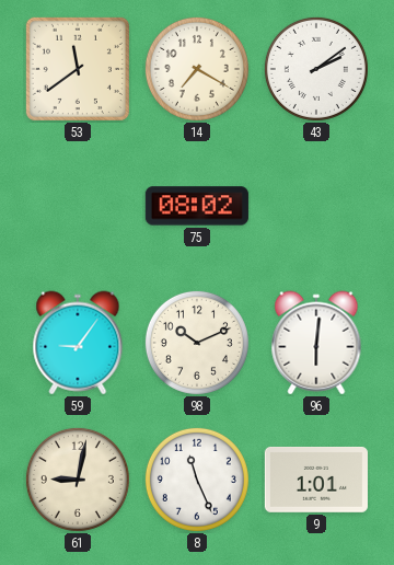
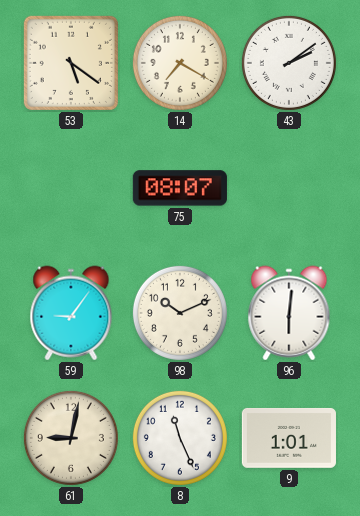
53: 11:39 -> 5:21 (71, 63)
75: 08:02 -> 08:07 (180, 188)
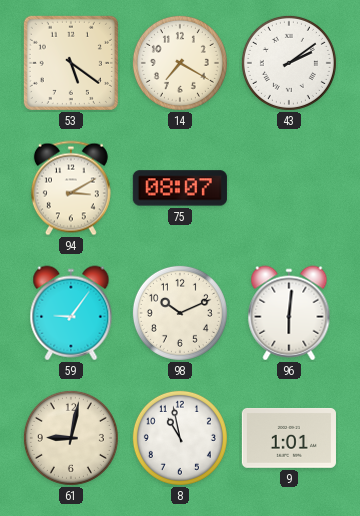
94: none -> 3:10 (71, 188)
8: 11:26 -> 10:58 (180, 438)
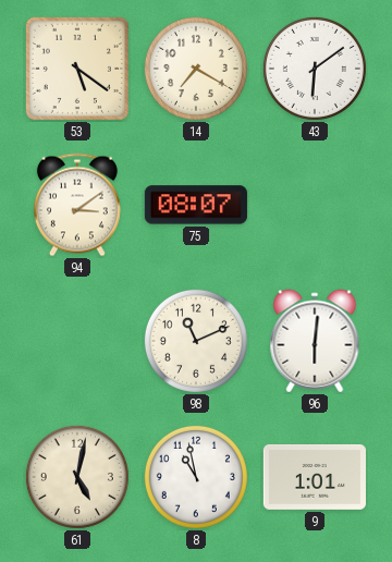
43: 2:09 -> 6:09 (315, 69)
94: 3:10 -> 3:09 (77, 205)
59: 9:06 -> none (71, 313)
98: 10:11 -> 11:11 (196, 341)
61: 9:02 -> 5:02 (77, 477)
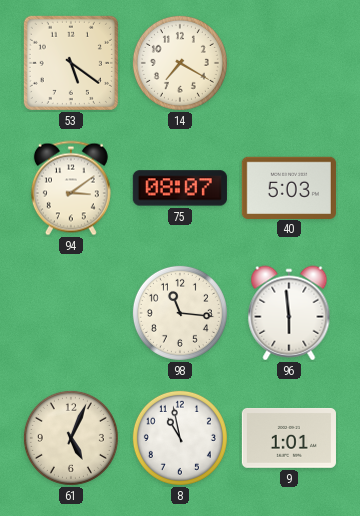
43: 6:09 -> none (315, 69)
40: none -> 5:03 (289, 187)
98: 11:11 -> 11:16 (180, 313)
96: 6:01 -> 5:59 (289, 313)
61: 5:02 -> 5:04 (71, 438)
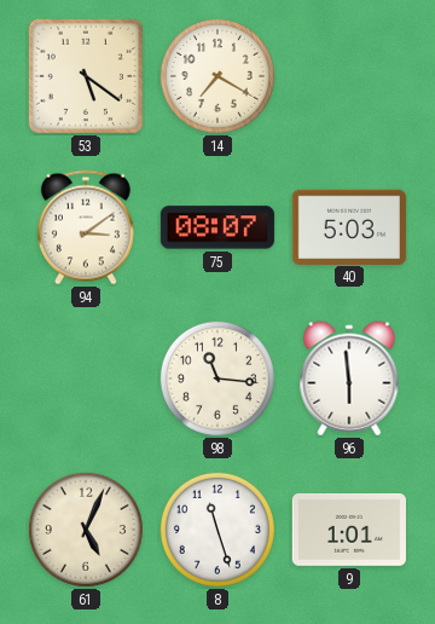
8: 10:58 -> 11:27 (217, 530)
